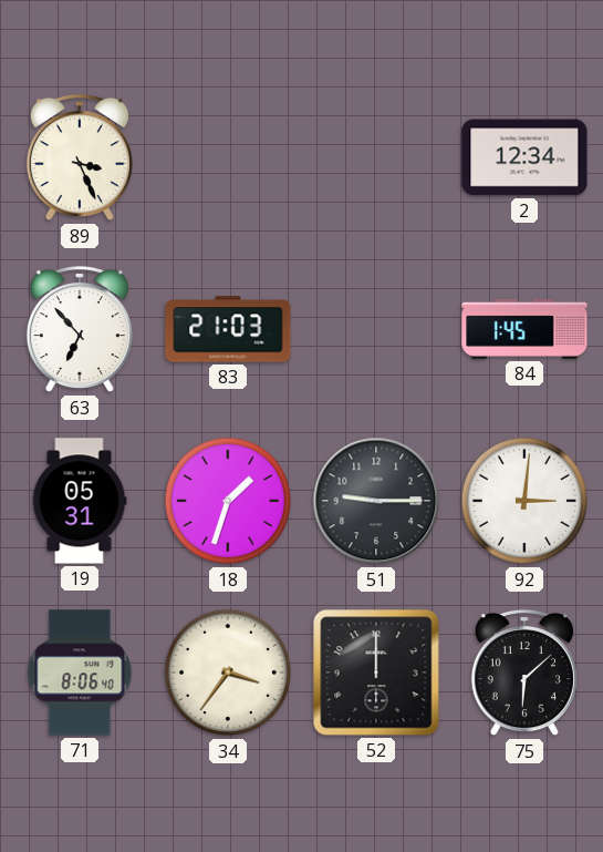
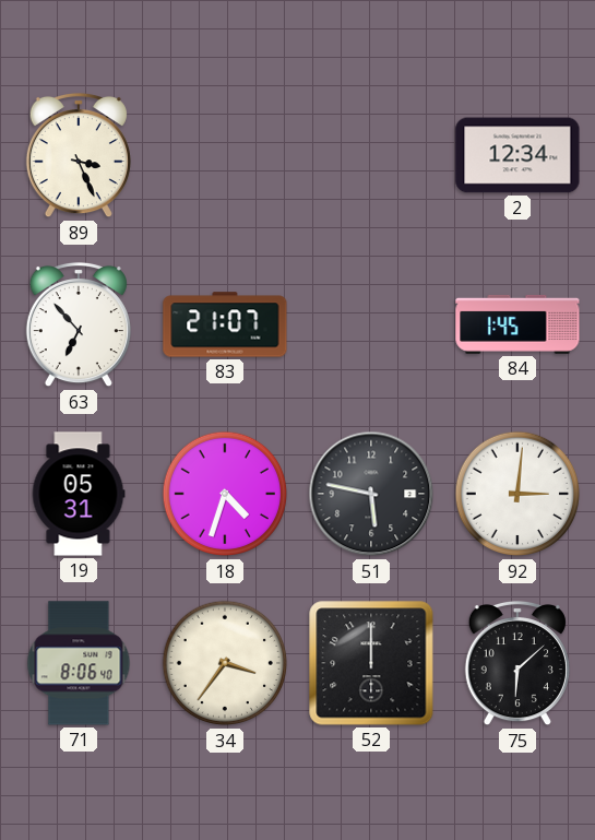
83: 21:03 -> 21:07 (225, 324)
18: 1:33 -> 4:33 (225, 494)
51: 9:15 -> 5:47 (371, 494)
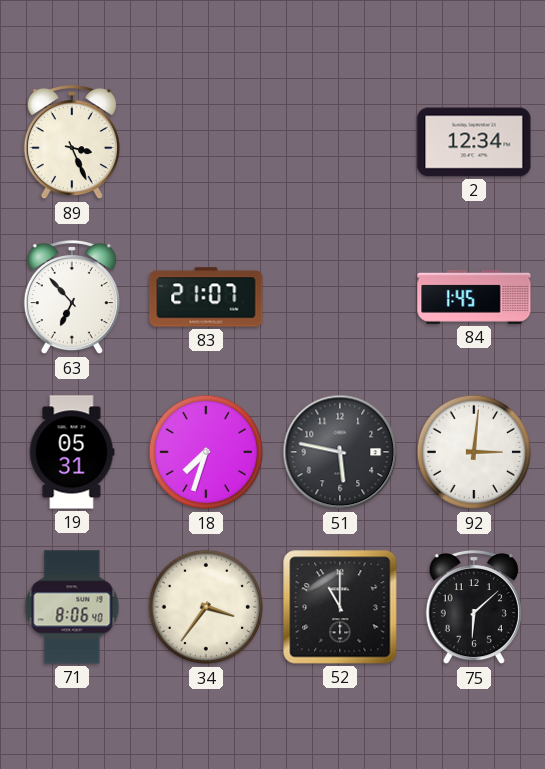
18: 4:33 -> 7:33 (206, 452)
52: 12:00 -> 11:00 (340, 607)
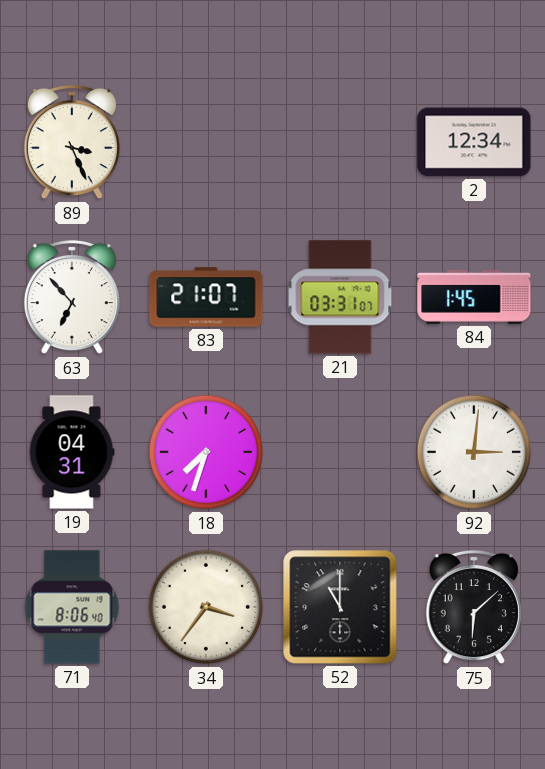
21: none -> 03:31 (340, 297)
19: 05:31 -> 04:31 (72, 452)
51: 5:47 -> none (340, 452)
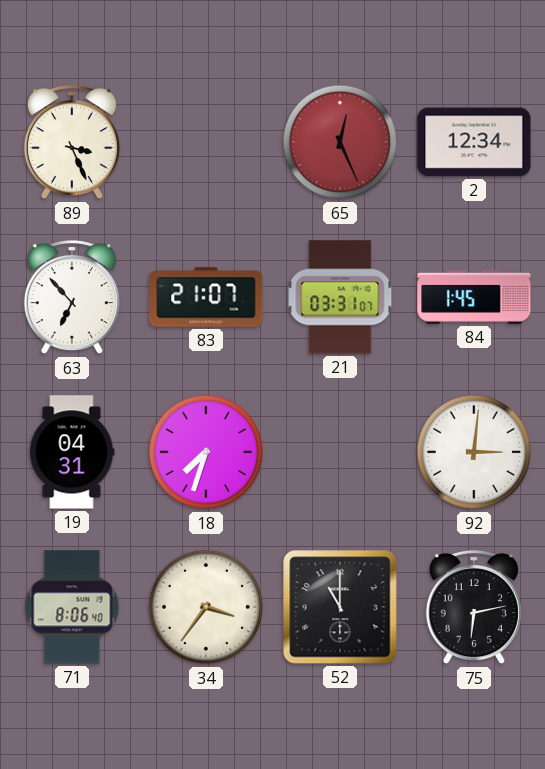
65: none -> 12:26 (340, 142)
75: 6:08 -> 6:13 (474, 607)
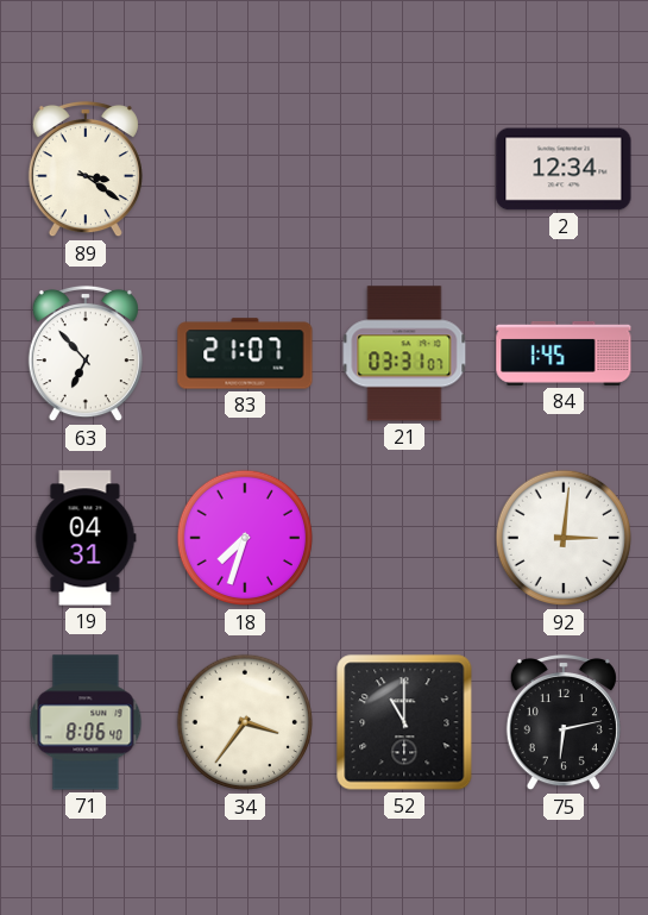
89: 3:26 -> 3:21 (86, 169)
65: 12:26 -> none (340, 142)
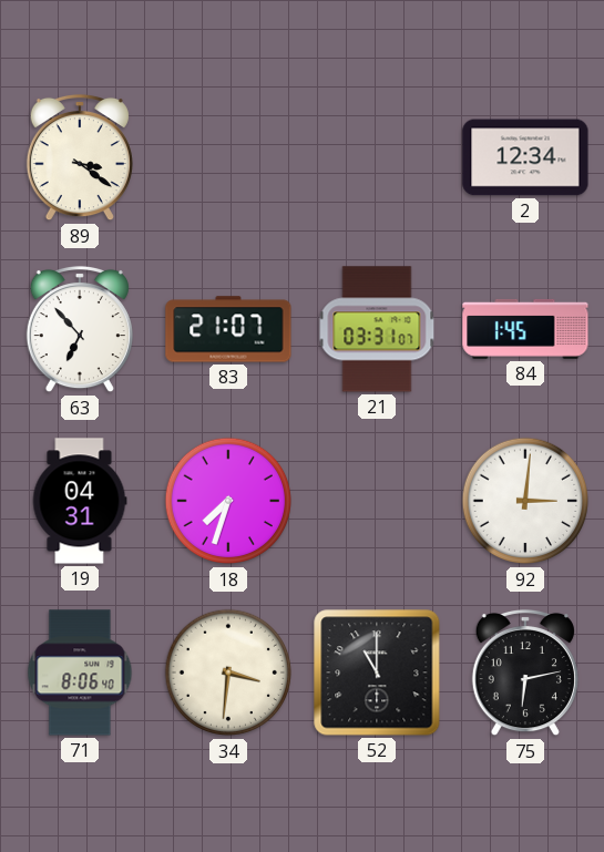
34: 3:36 -> 3:31 (228, 673)
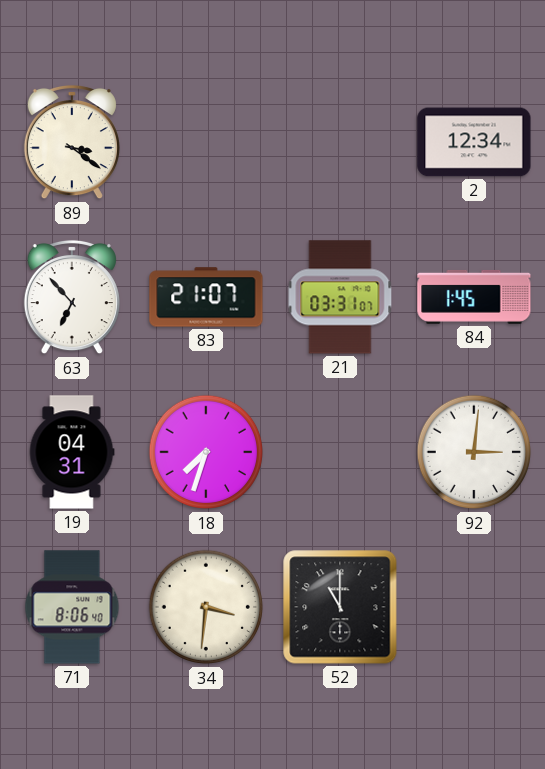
75: 6:13 -> none (525, 673)
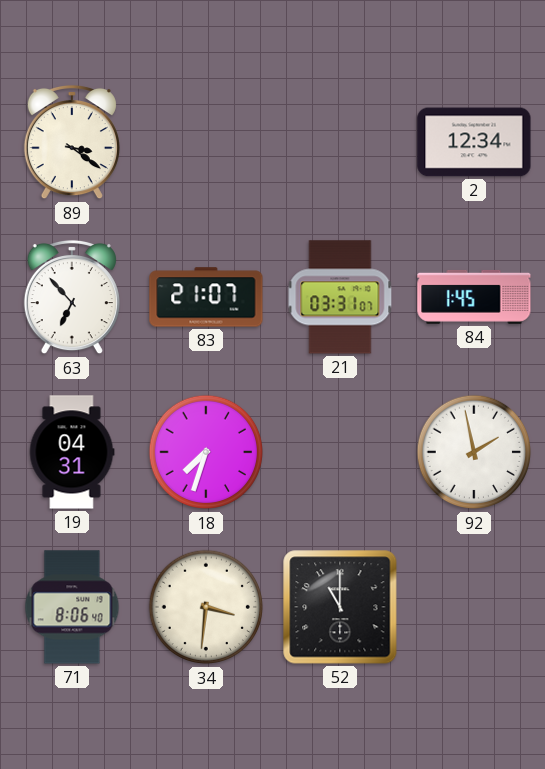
92: 3:01 -> 1:58 (474, 452)
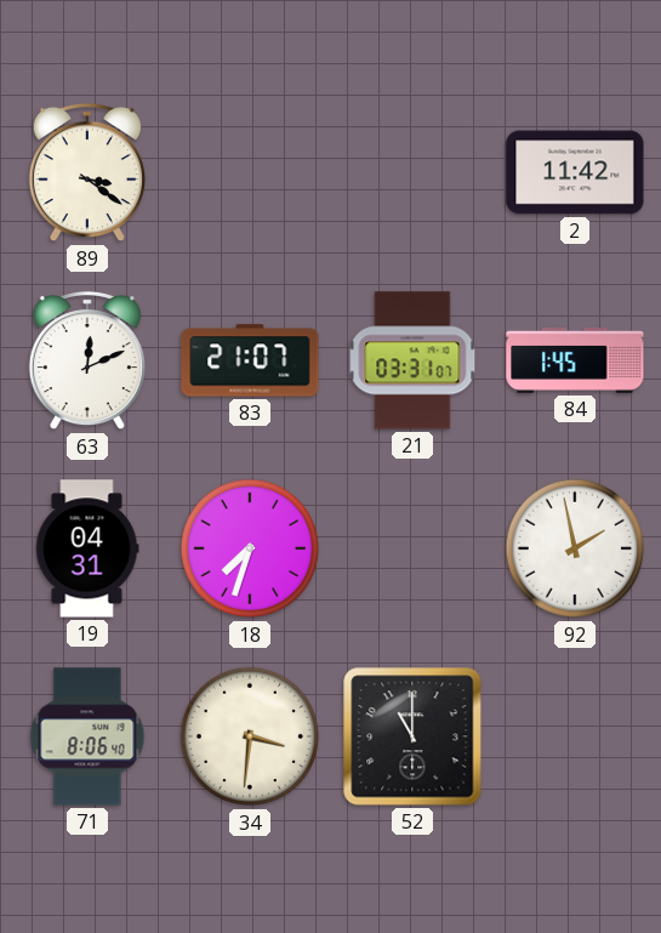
2: 12:34 -> 11:42 (575, 172)
63: 6:53 -> 12:11 (87, 360)
